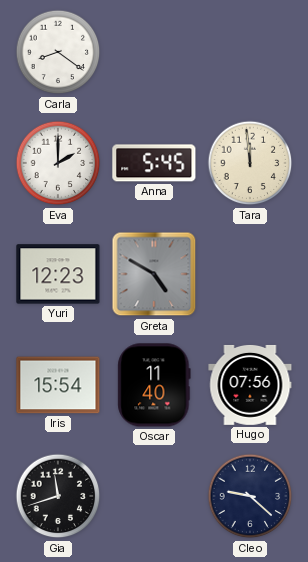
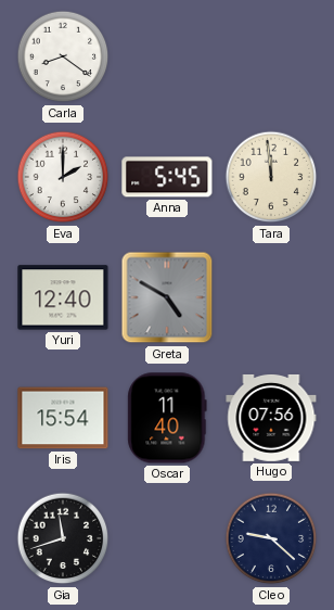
Yuri: 12:23 -> 12:40 (63, 297)
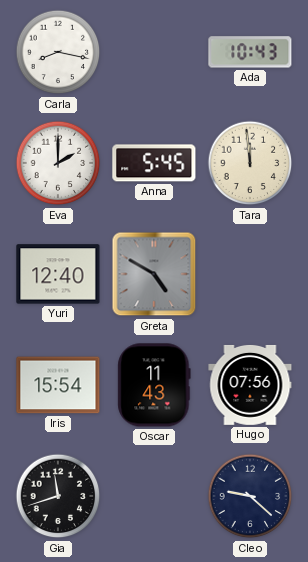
Carla: 8:21 -> 8:17 (58, 52)
Ada: none -> 10:43 (250, 52)
Oscar: 11:40 -> 11:43 (154, 385)
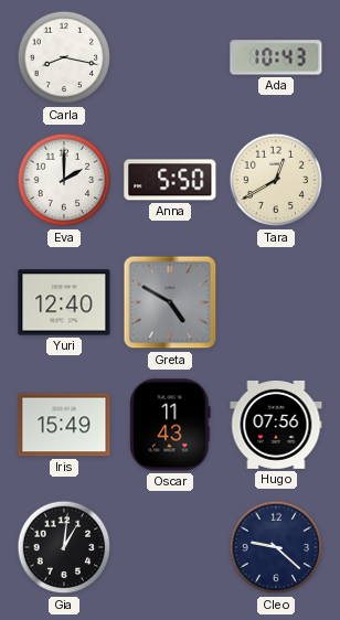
Anna: 5:45 -> 5:50 (170, 180)
Tara: 11:59 -> 12:40 (276, 180)
Iris: 15:54 -> 15:49 (64, 425)
Gia: 11:42 -> 1:01 (64, 547)
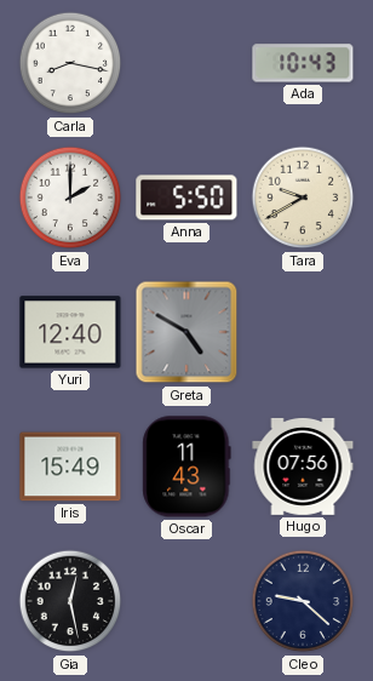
Tara: 12:40 -> 9:40 (303, 198)
Gia: 1:01 -> 12:28 (70, 601)
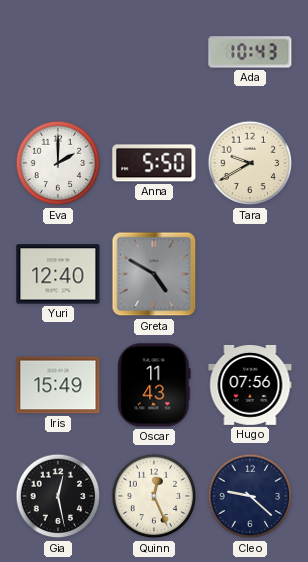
Carla: 8:17 -> none (70, 63)
Quinn: none -> 12:26 (154, 496)
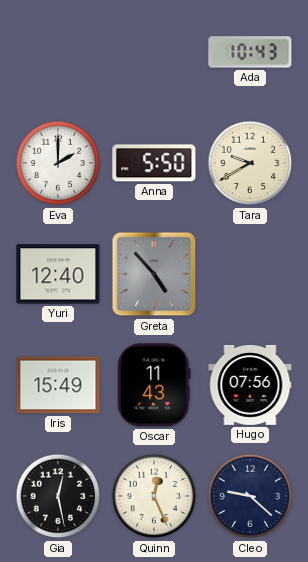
Greta: 4:50 -> 4:53 (154, 274)
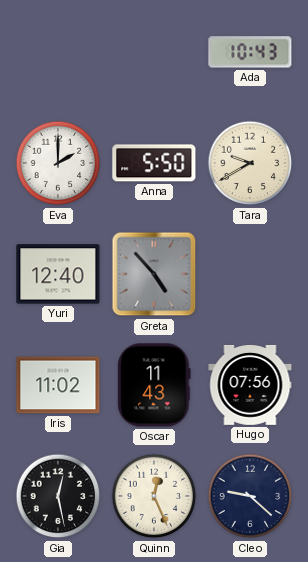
Iris: 15:49 -> 11:02 (58, 385)
